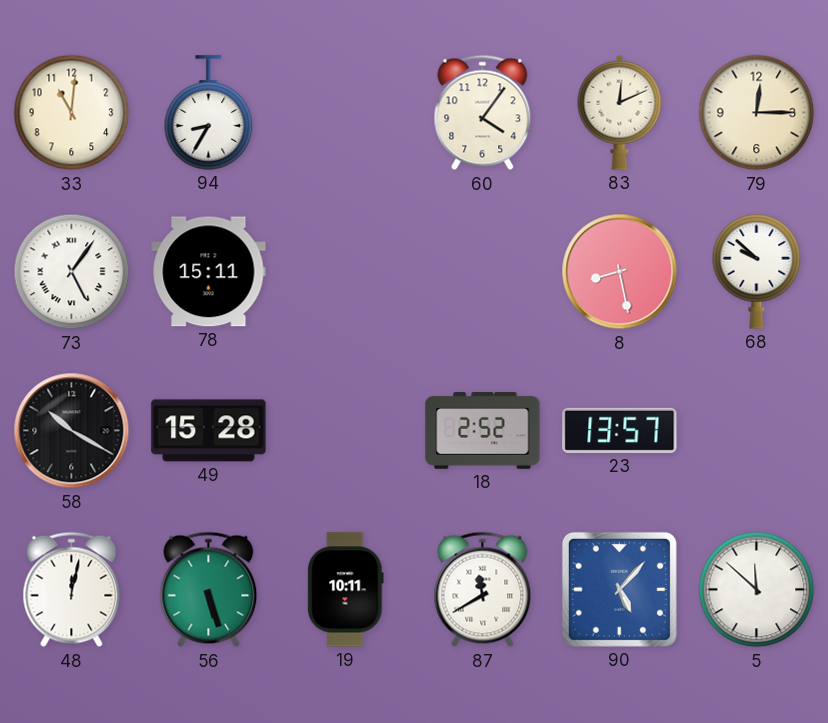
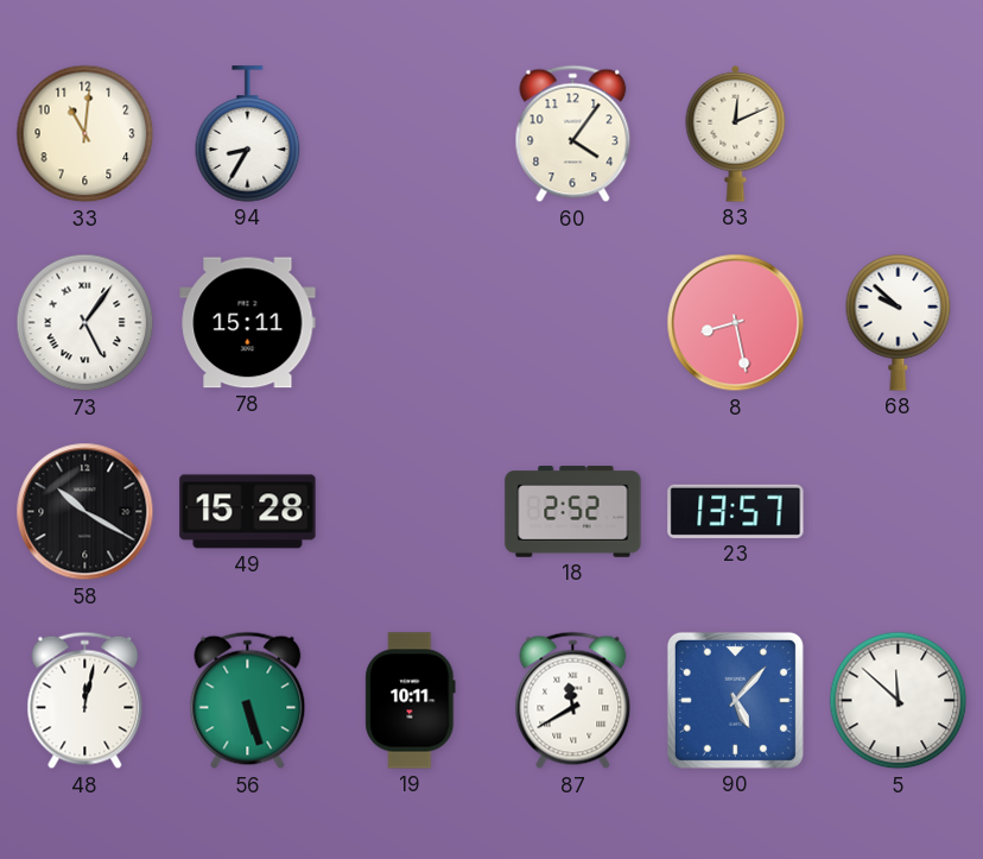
79: 12:15 -> none (757, 113)
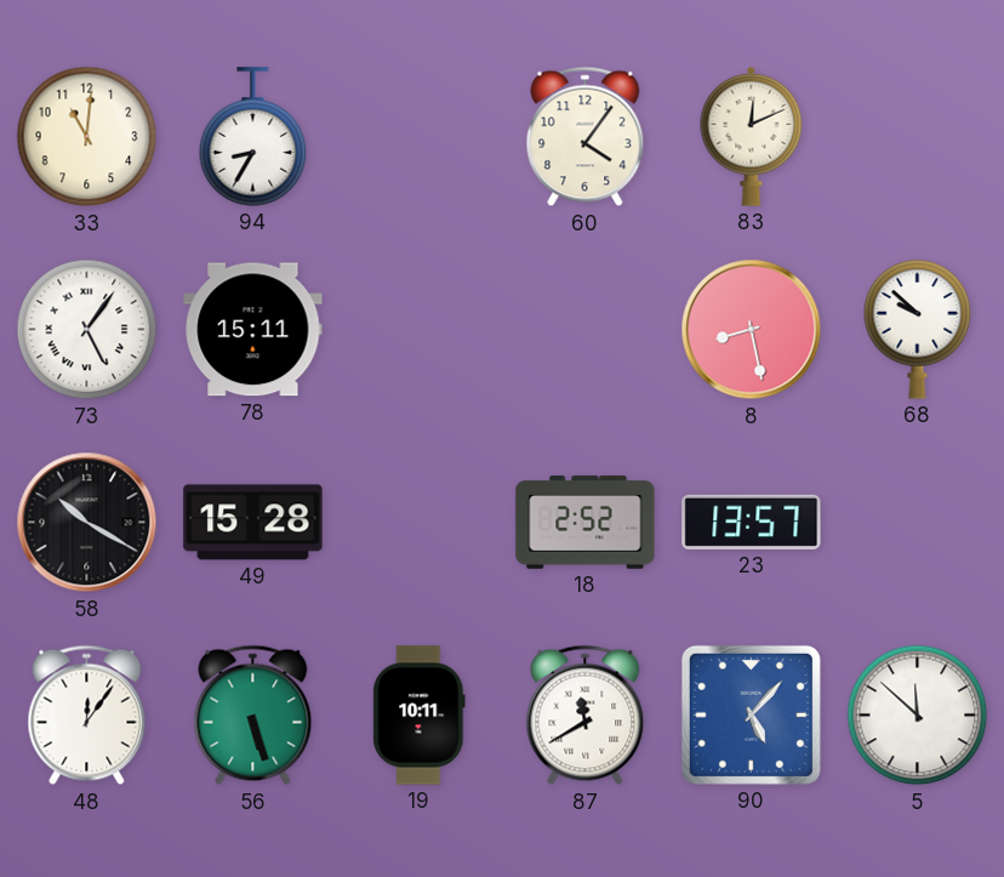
48: 12:02 -> 12:06 (87, 716)
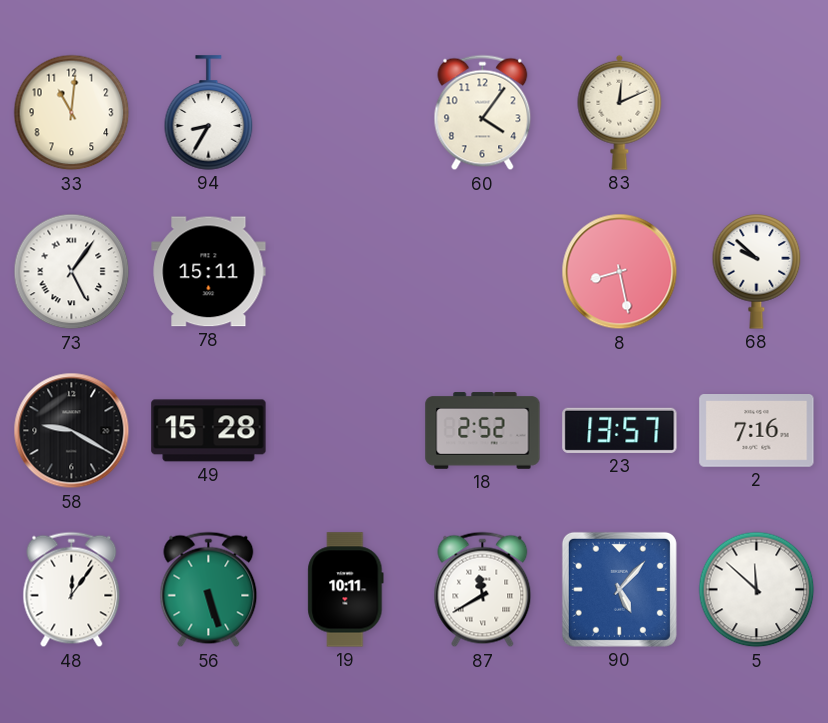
58: 10:20 -> 9:20 (72, 431)
2: none -> 7:16 (757, 431)
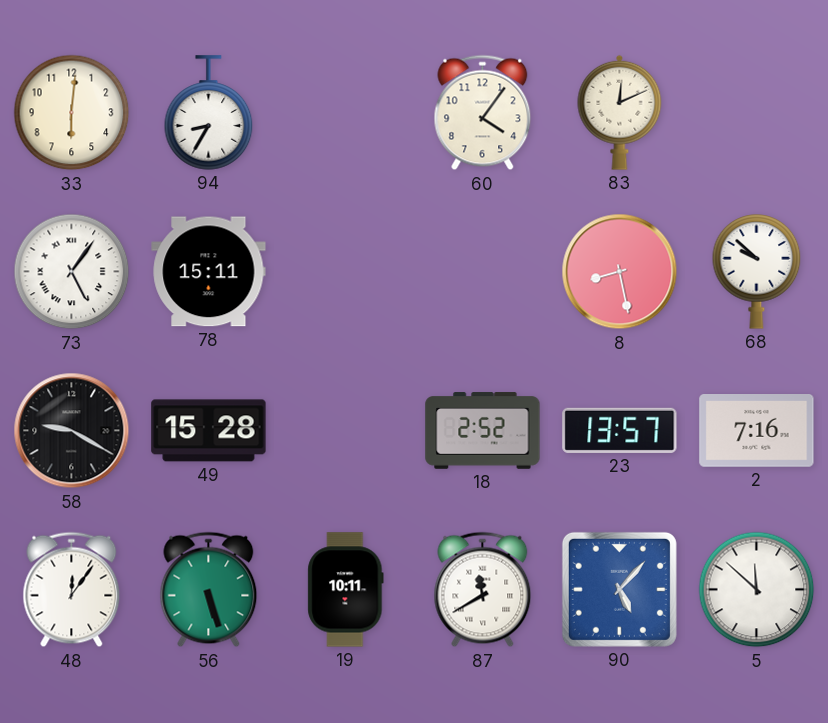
33: 11:01 -> 6:01 (72, 113)
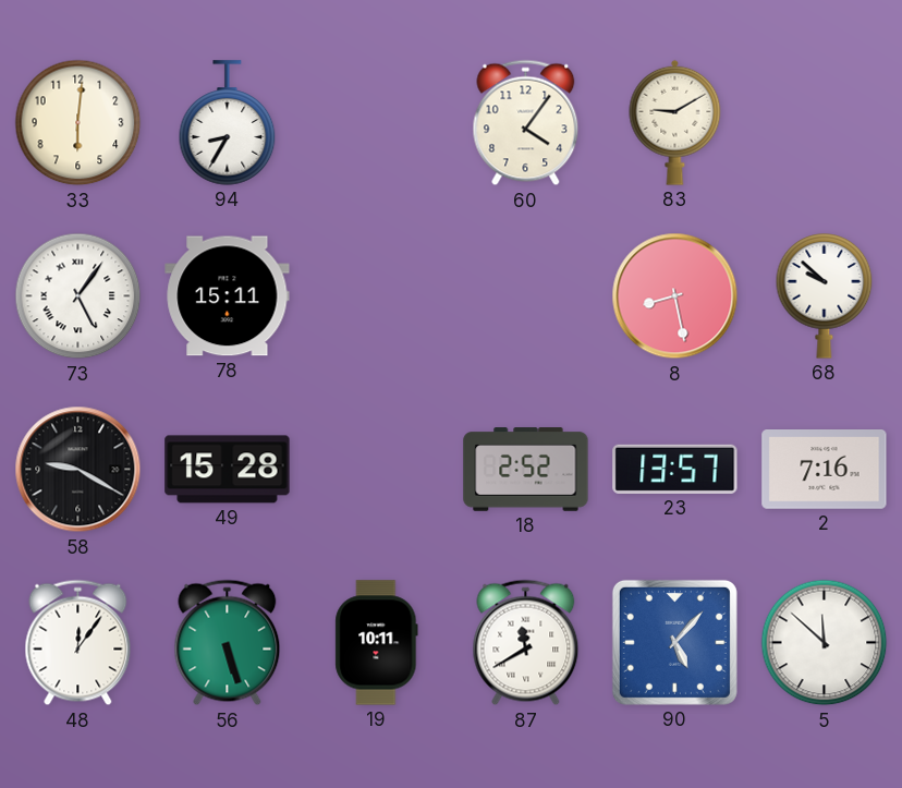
83: 12:11 -> 9:10 (675, 122)
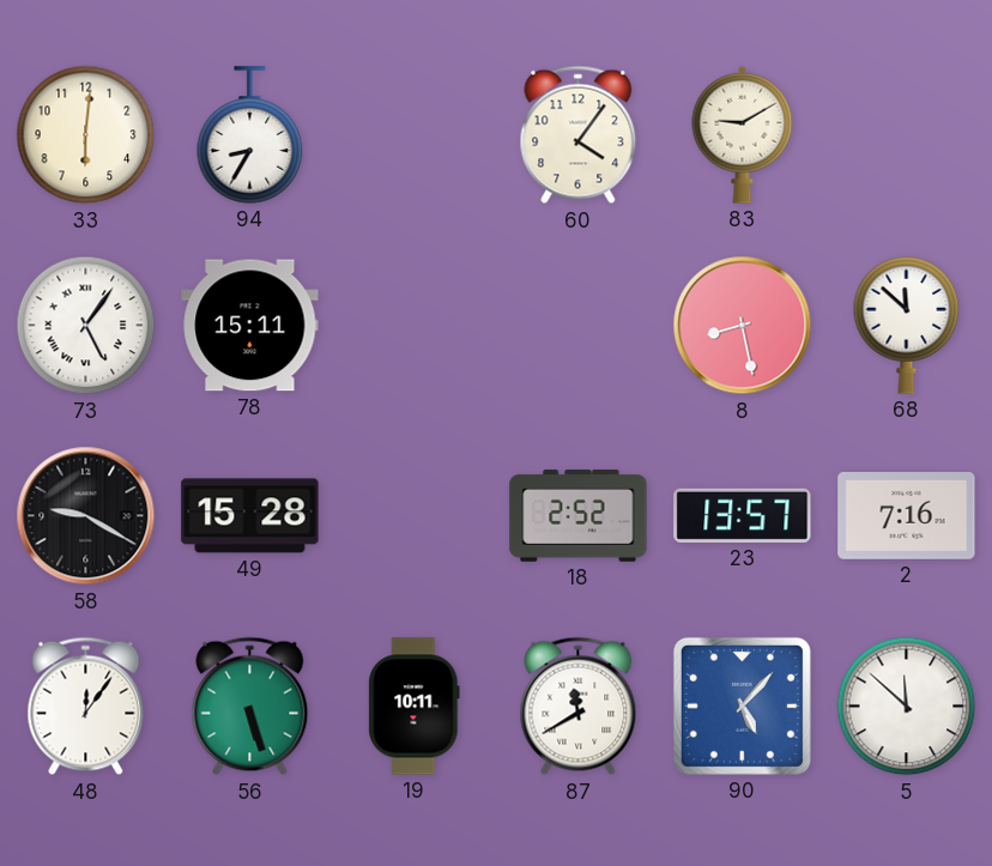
68: 9:52 -> 11:52 (907, 326)
